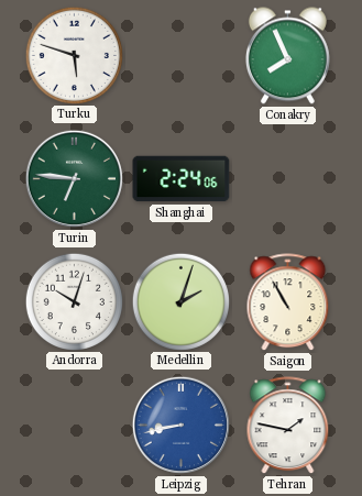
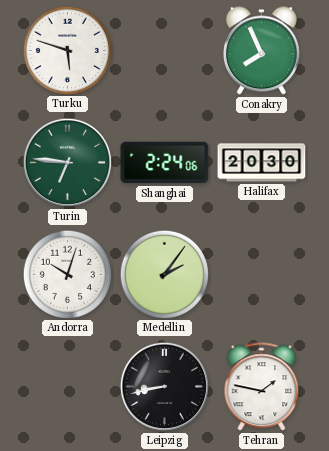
Halifax: none -> 20:30 (262, 163)
Medellin: 2:03 -> 2:06 (164, 274)
Saigon: 10:55 -> none (288, 302)
Leipzig dial: blue -> black (164, 386)
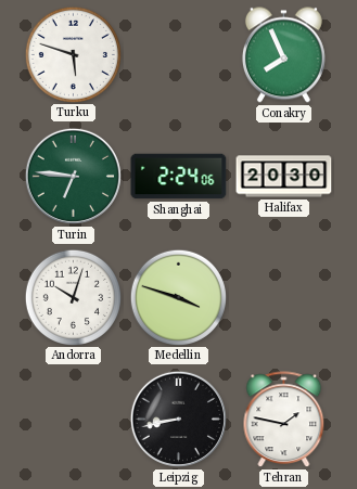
Medellin: 2:06 -> 3:48 (178, 297)
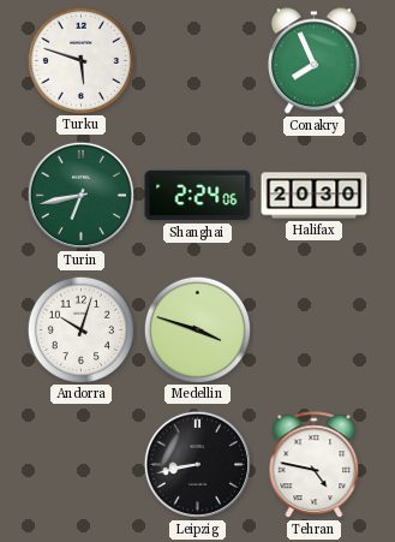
Turin: 6:46 -> 6:43 (80, 195)
Tehran: 1:47 -> 4:47 (315, 465)
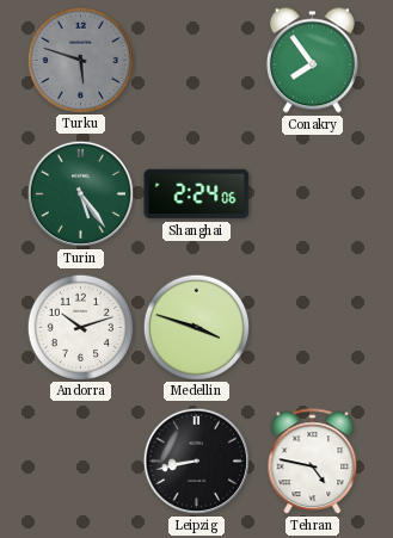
Turku dial: white -> grey (80, 60)
Conakry: 7:56 -> 7:54 (312, 61)
Turin: 6:43 -> 5:24 (80, 193)
Halifax: 20:30 -> none (315, 196)
Andorra: 10:03 -> 10:12 (80, 327)
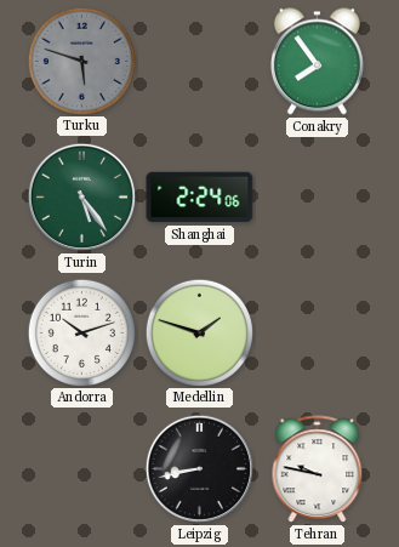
Medellin: 3:48 -> 1:48 (199, 332)
Tehran: 4:47 -> 9:47 (318, 469)
